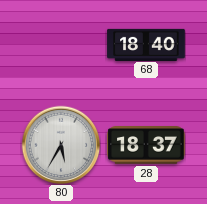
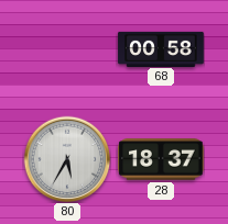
68: 18:40 -> 00:58 (161, 48)
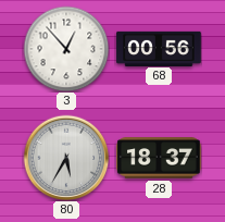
3: none -> 12:53 (66, 49)
68: 00:58 -> 00:56 (159, 48)
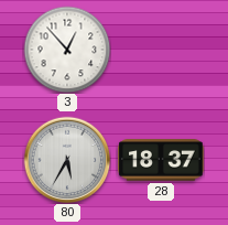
68: 00:56 -> none (159, 48)
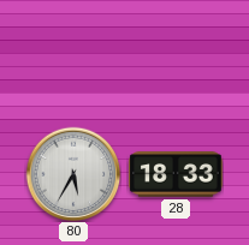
3: 12:53 -> none (67, 50)
28: 18:37 -> 18:33 (176, 174)
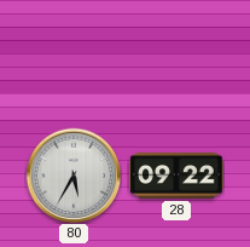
28: 18:33 -> 09:22 (176, 176)
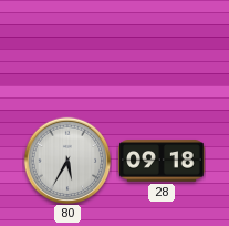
28: 09:22 -> 09:18 (162, 161)
